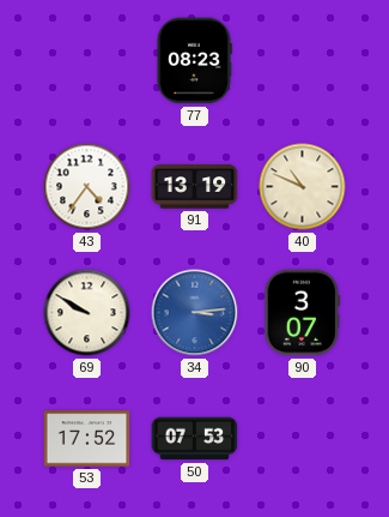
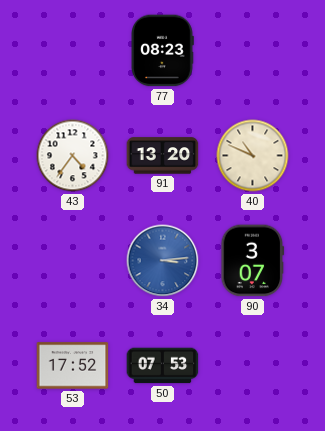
91: 13:19 -> 13:20 (163, 156)
69: 9:50 -> none (87, 313)
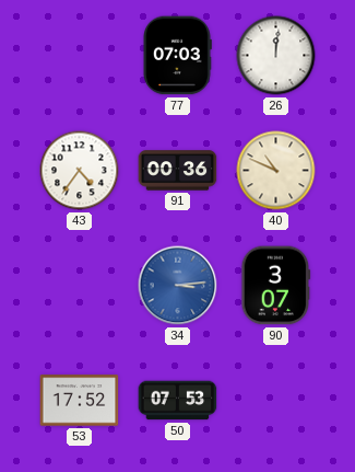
77: 08:23 -> 07:03 (177, 56)
26: none -> 12:01 (276, 56)
91: 13:20 -> 00:36 (178, 171)
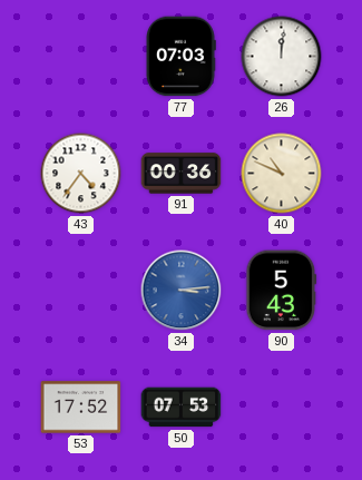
90: 3:07 -> 5:43 (282, 291)
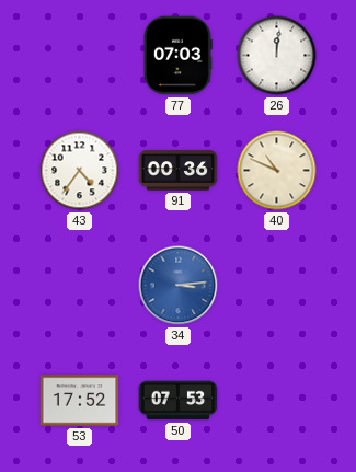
90: 5:43 -> none (282, 291)
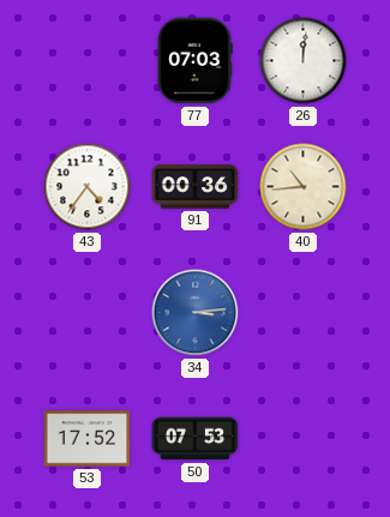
40: 10:49 -> 10:44 (304, 187)
